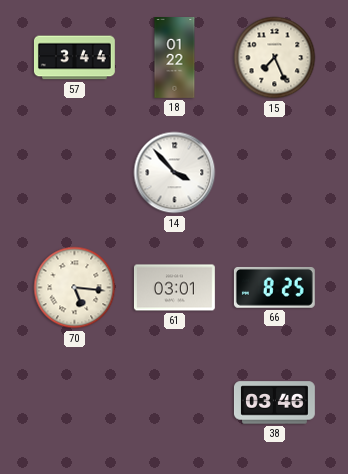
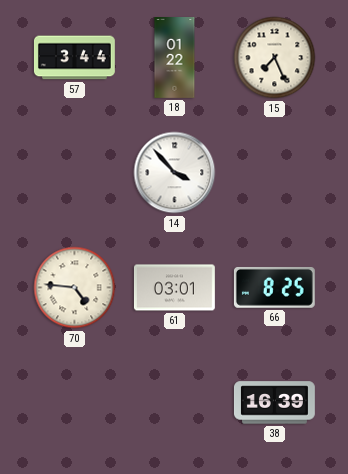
70: 5:16 -> 4:46 (75, 288)
38: 03:46 -> 16:39 (274, 403)
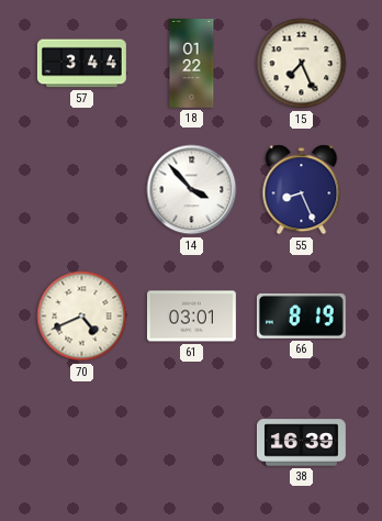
55: none -> 8:26 (302, 190)
70: 4:46 -> 4:41 (82, 317)
66: 8:25 -> 8:19 (301, 315)
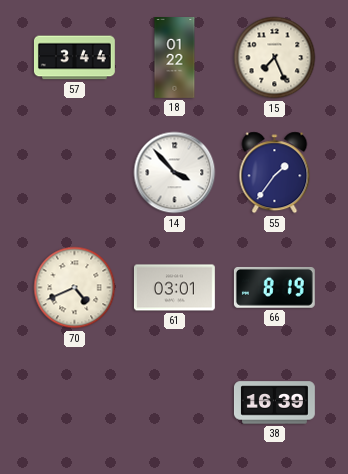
55: 8:26 -> 1:36 (275, 173)
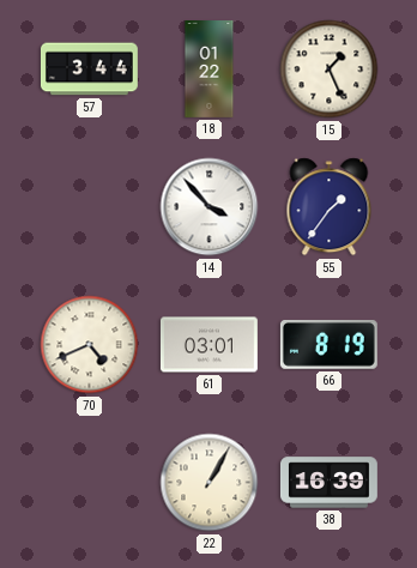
15: 7:26 -> 1:26 (330, 70)
22: none -> 1:05 (210, 483)
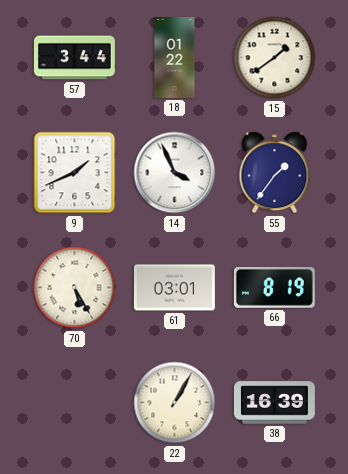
15: 1:26 -> 1:39 (275, 58)
9: none -> 1:41 (75, 173)
14: 3:53 -> 3:56 (175, 173)
70: 4:41 -> 5:25 (75, 288)
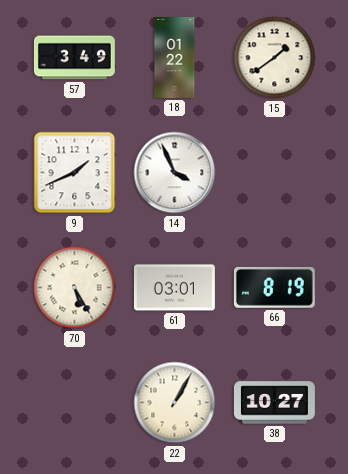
57: 3:44 -> 3:49 (74, 58)
55: 1:36 -> none (275, 173)
38: 16:39 -> 10:27 (274, 403)
